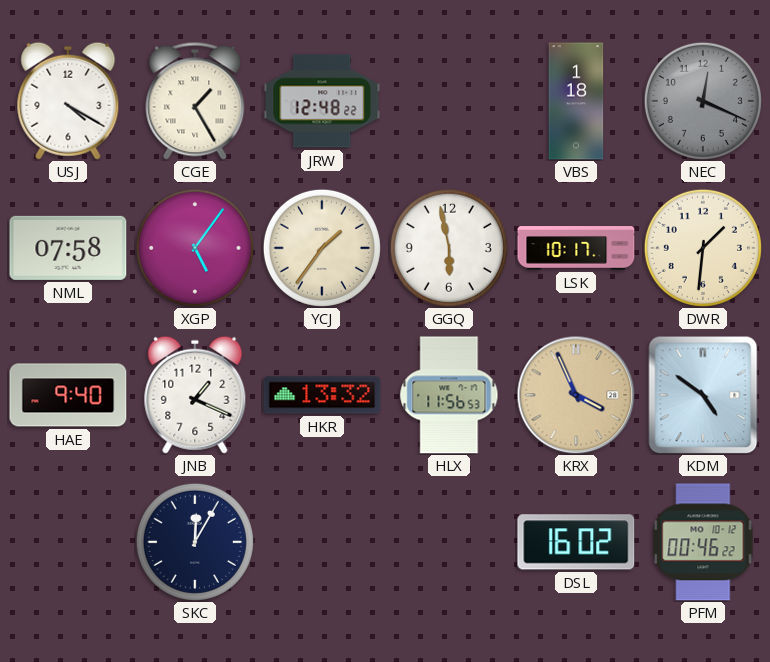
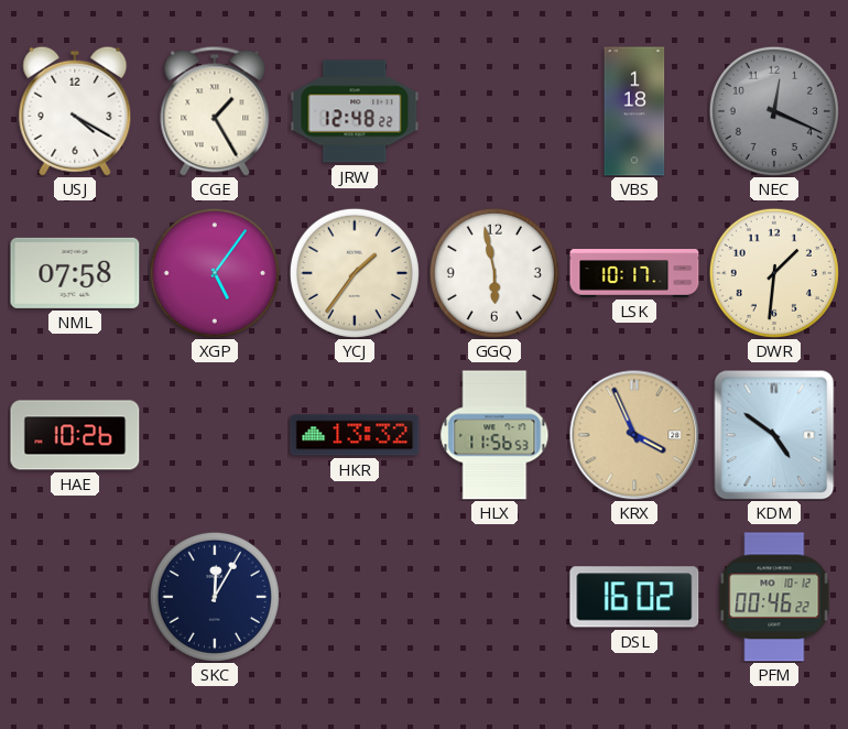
HAE: 9:40 -> 10:26 (75, 435)
JNB: 1:19 -> none (195, 395)
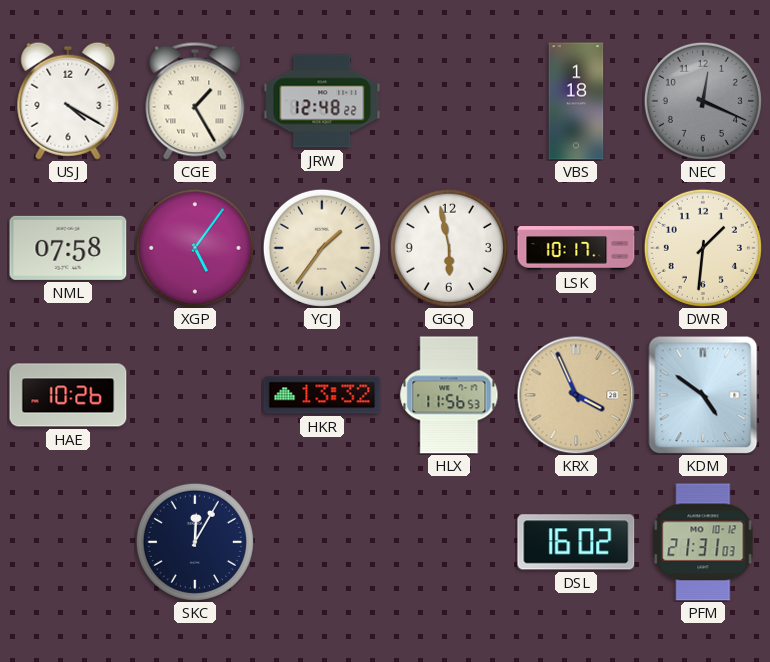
PFM: 00:46 -> 21:31 (703, 542)
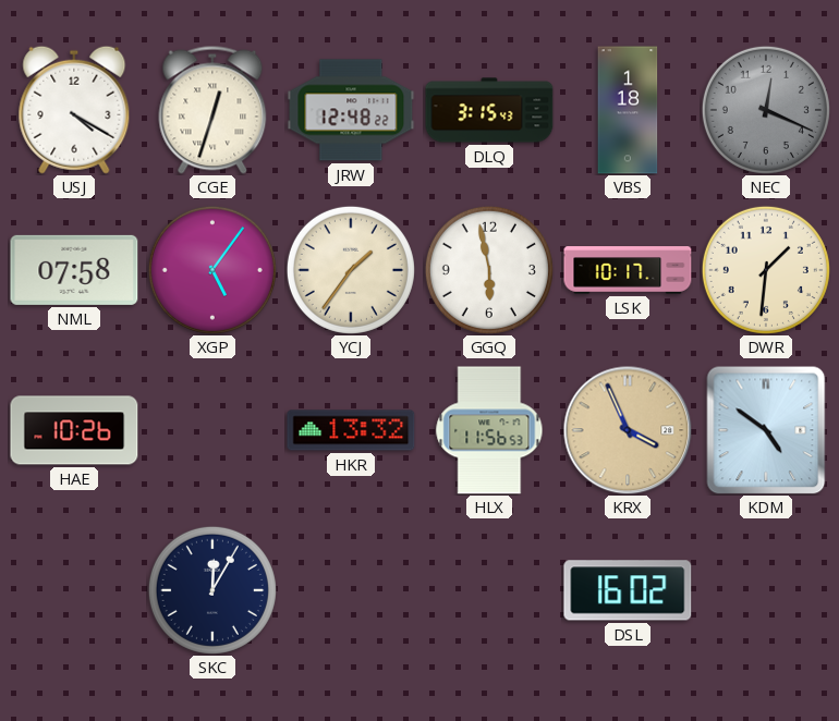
CGE: 1:25 -> 12:33 (212, 110)
DLQ: none -> 3:15 (489, 110)
PFM: 21:31 -> none (703, 542)
